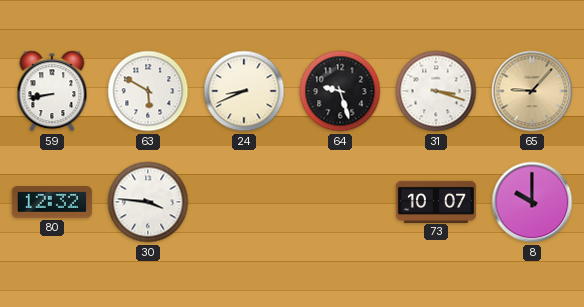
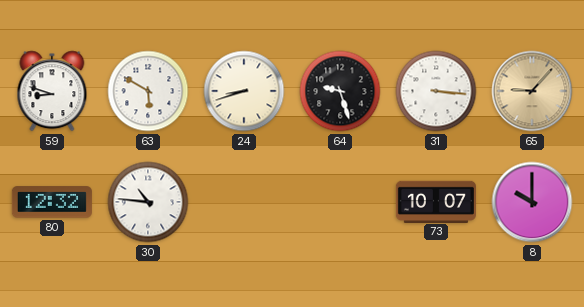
59: 8:43 -> 8:48 (52, 91)
24: 8:41 -> 8:42 (244, 91)
31: 3:18 -> 3:16 (436, 91)
30: 3:46 -> 10:46 (148, 202)
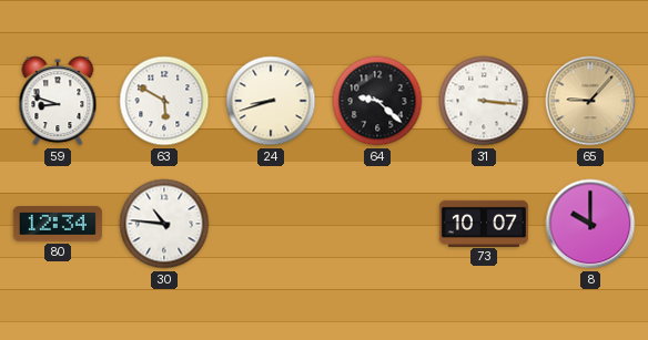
64: 9:27 -> 9:22 (377, 101)
80: 12:32 -> 12:34 (58, 224)
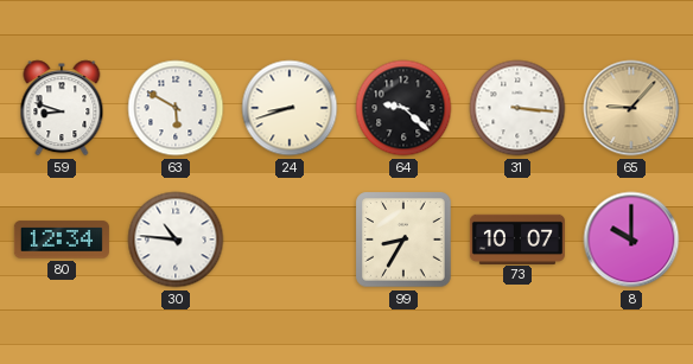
99: none -> 8:35 (403, 240)
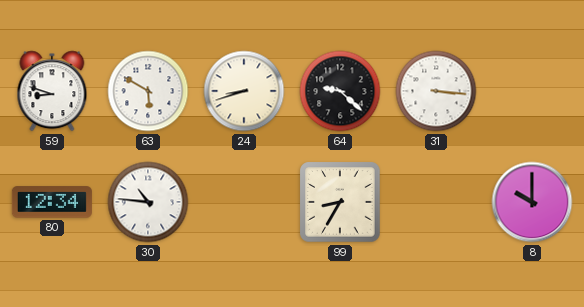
65: 9:07 -> none (631, 108)
73: 10:07 -> none (517, 238)
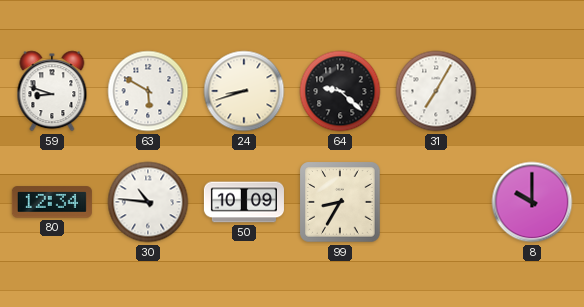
31: 3:16 -> 7:05 (436, 91)
50: none -> 10:09 (244, 202)
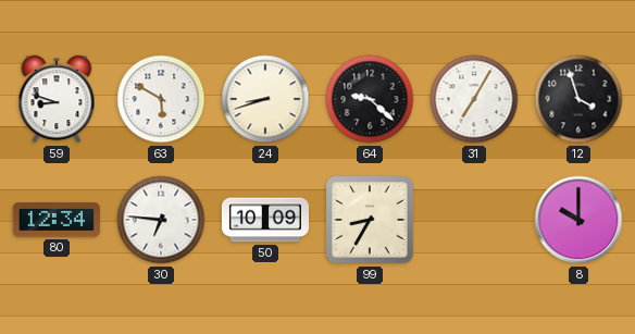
12: none -> 3:57 (578, 99)
30: 10:46 -> 6:46 (161, 220)
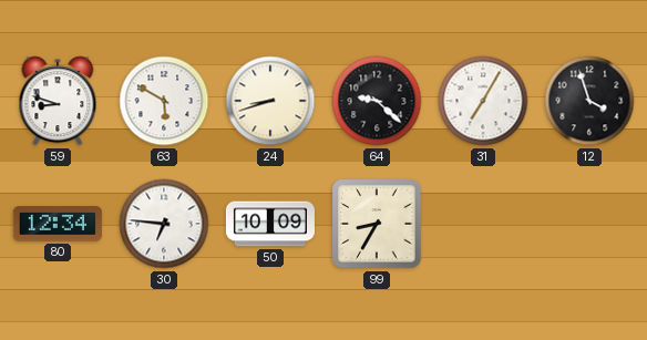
8: 10:00 -> none (578, 220)
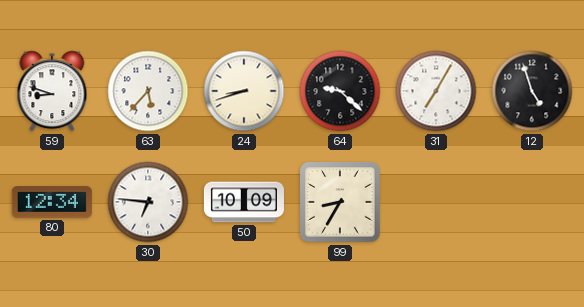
63: 5:50 -> 5:37 (148, 91)
12: 3:57 -> 4:57 (532, 91)
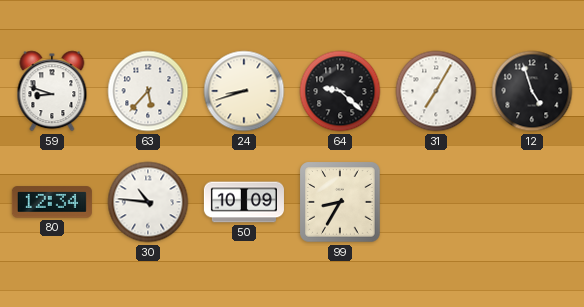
30: 6:46 -> 10:46 (148, 202)
